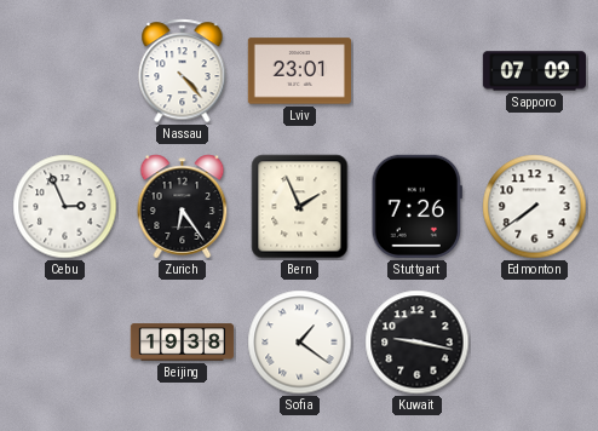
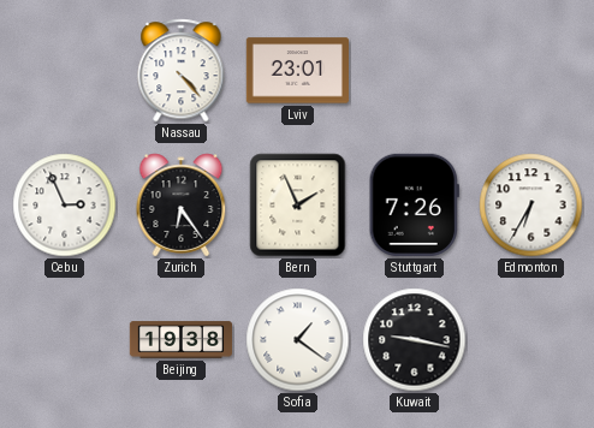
Sapporo: 07:09 -> none (534, 71)
Edmonton: 7:39 -> 6:35 (531, 206)
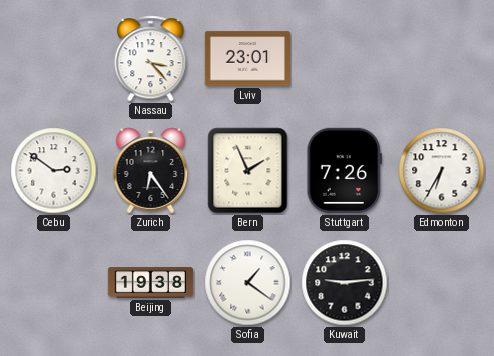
Nassau: 4:23 -> 3:23 (151, 59)
Cebu: 2:56 -> 2:51 (54, 171)
Kuwait: 9:17 -> 9:14 (345, 283)
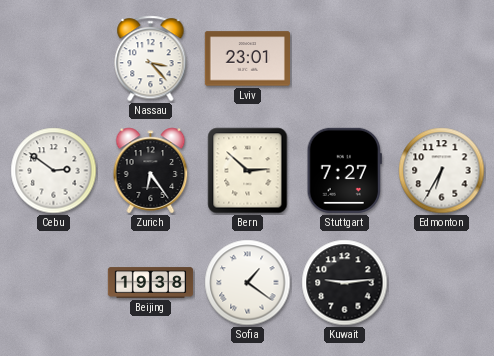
Bern: 1:56 -> 2:52 (248, 171)
Stuttgart: 7:26 -> 7:27 (344, 170)
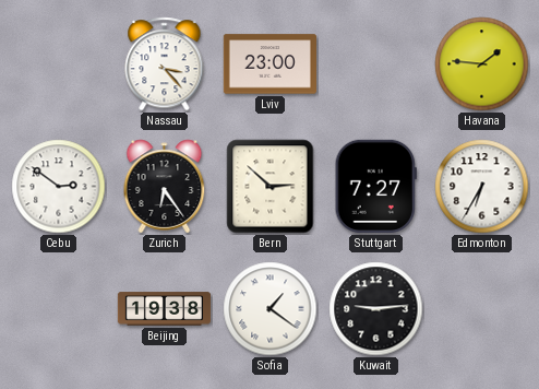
Lviv: 23:01 -> 23:00 (269, 64)
Havana: none -> 1:46 (482, 64)
